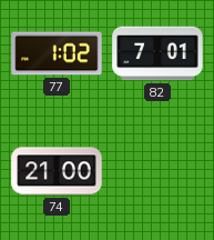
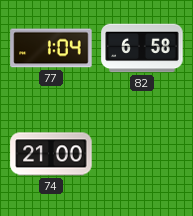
77: 1:02 -> 1:04 (51, 48)
82: 7:01 -> 6:58 (142, 48)
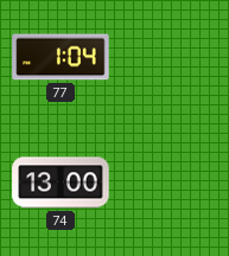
82: 6:58 -> none (142, 48)
74: 21:00 -> 13:00 (61, 183)
